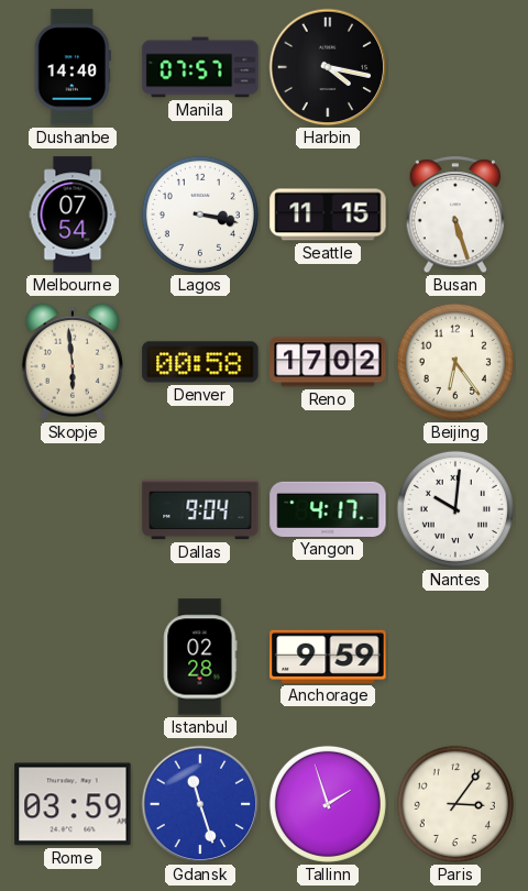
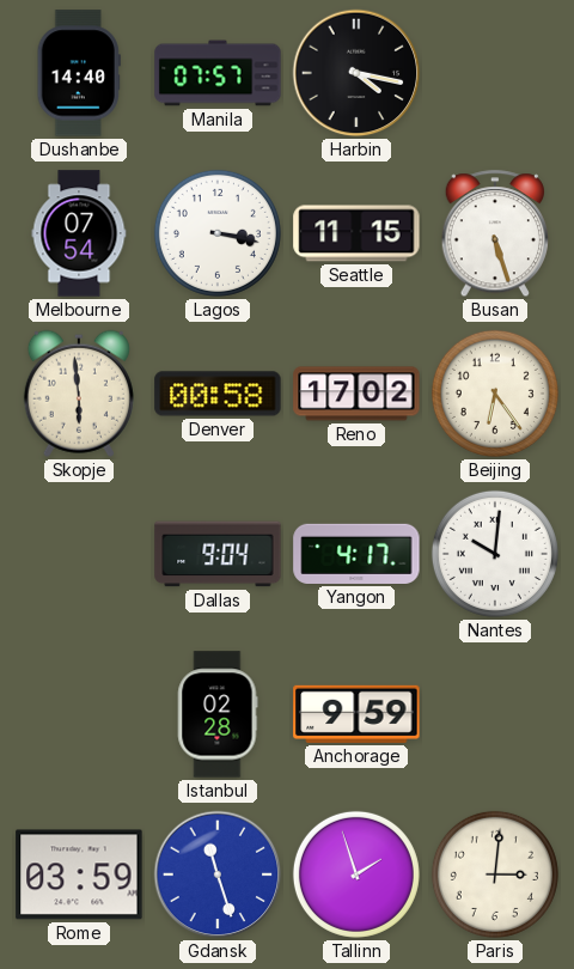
Paris: 3:06 -> 3:01 (495, 874)
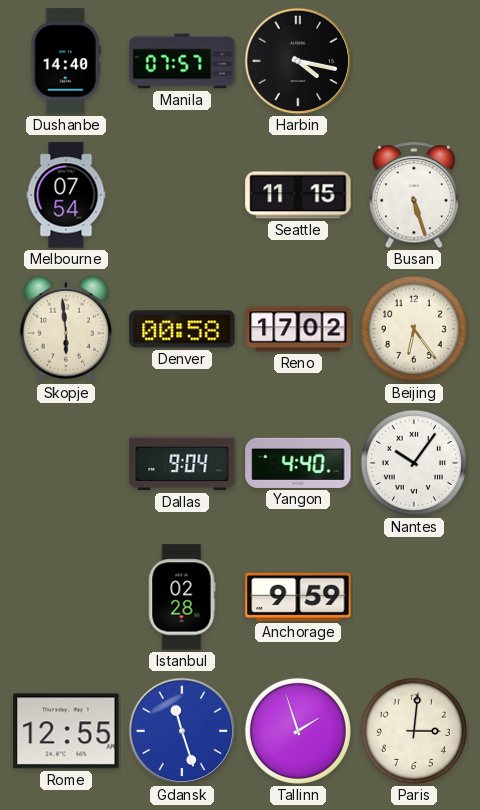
Lagos: 3:17 -> none (218, 233)
Yangon: 4:17 -> 4:40 (298, 463)
Nantes: 10:01 -> 10:06 (414, 463)
Rome: 03:59 -> 12:55 (66, 731)
